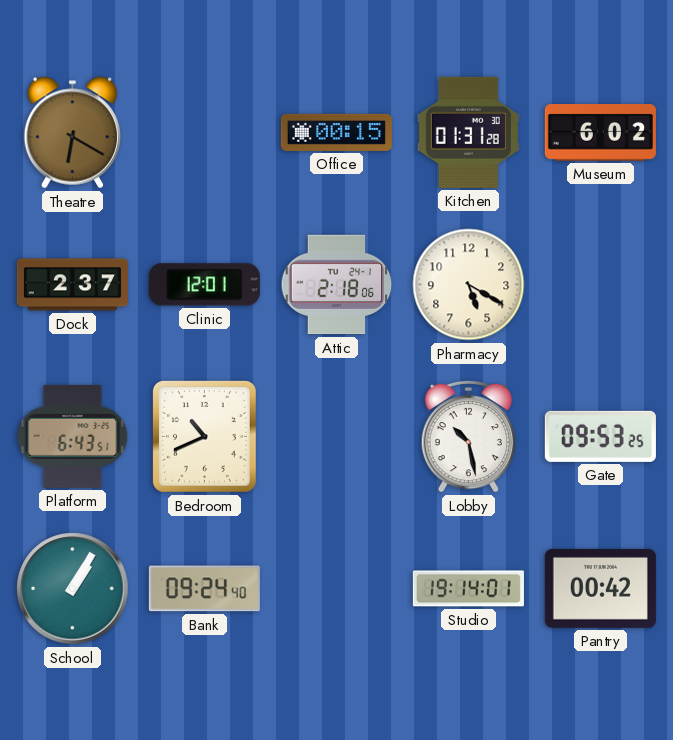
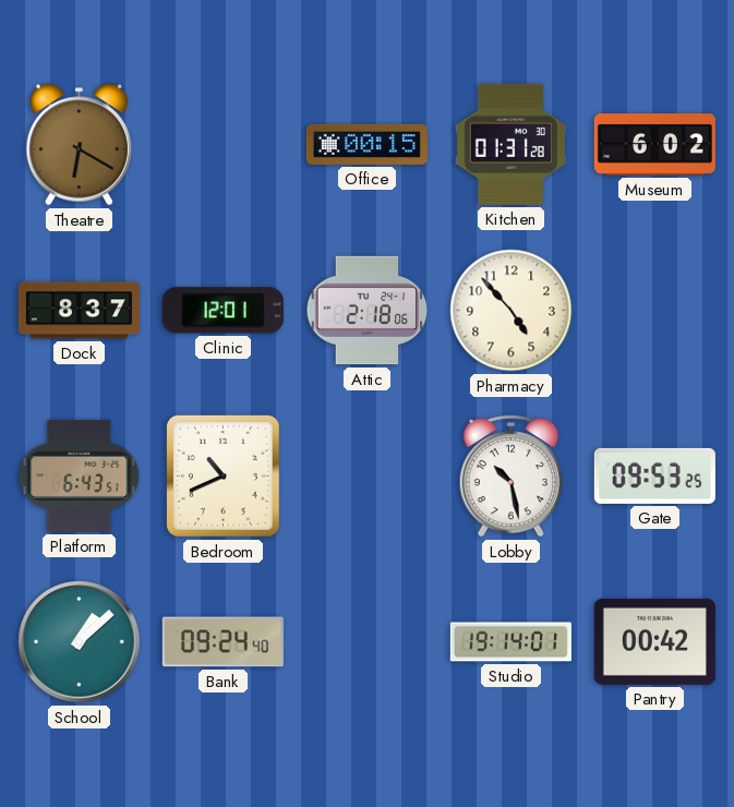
Dock: 2:37 -> 8:37 (79, 311)
Pharmacy: 5:20 -> 4:53 (512, 311)
School: 1:05 -> 1:08 (80, 642)
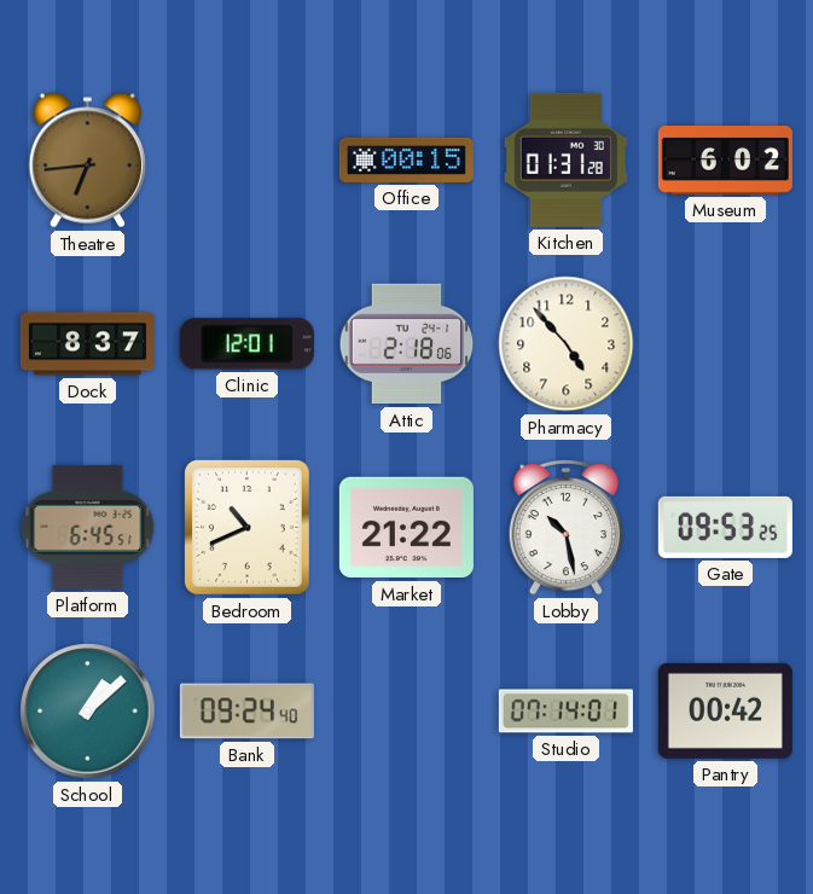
Theatre: 6:20 -> 6:44 (88, 161)
Platform: 6:43 -> 6:45 (88, 527)
Market: none -> 21:22 (406, 528)
Studio: 19:14 -> 07:14 (565, 712)
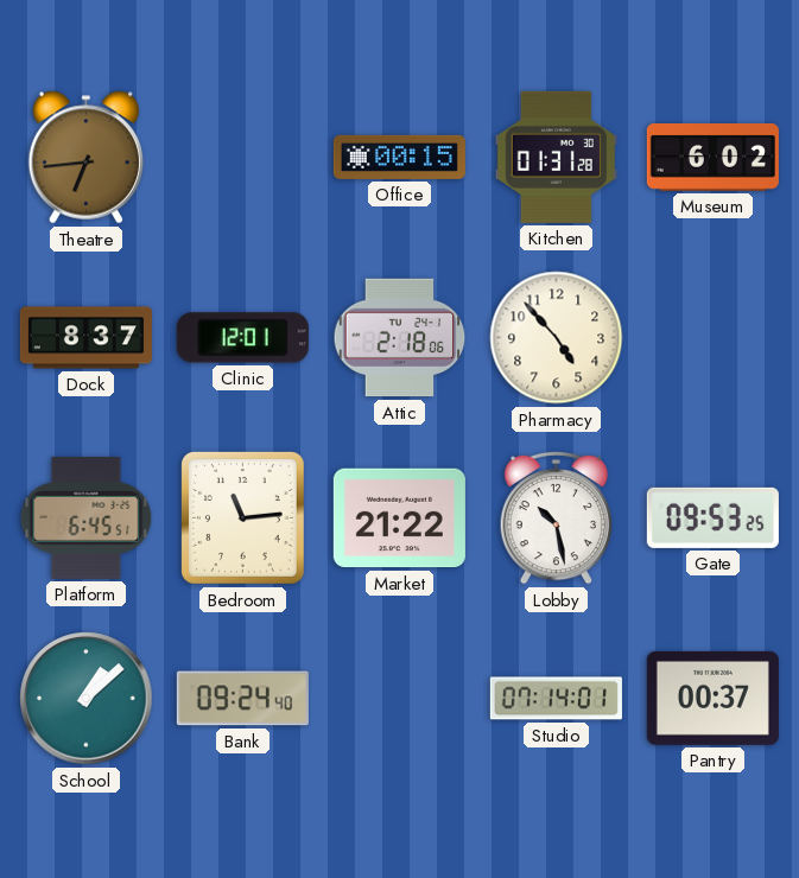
Bedroom: 10:41 -> 11:14 (242, 517)
Pantry: 00:42 -> 00:37 (712, 698)
